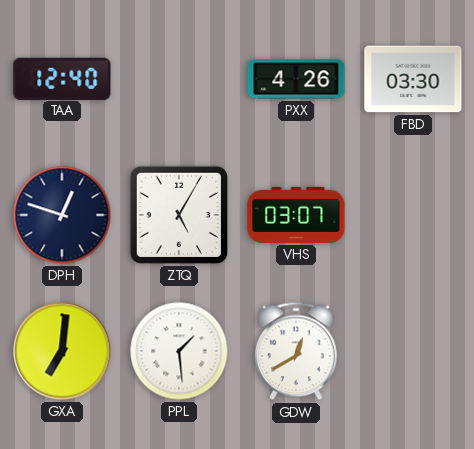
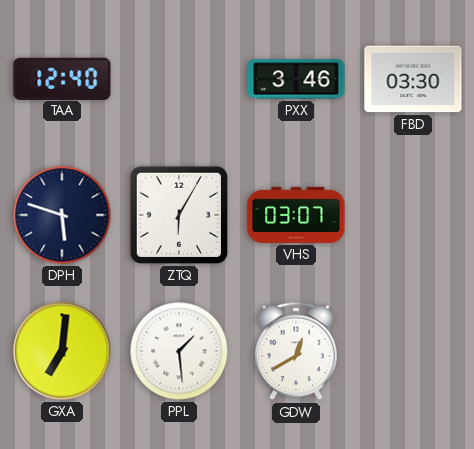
PXX: 4:26 -> 3:46 (296, 79)
DPH: 12:48 -> 5:48 (62, 215)
ZTQ: 5:05 -> 6:05 (179, 215)
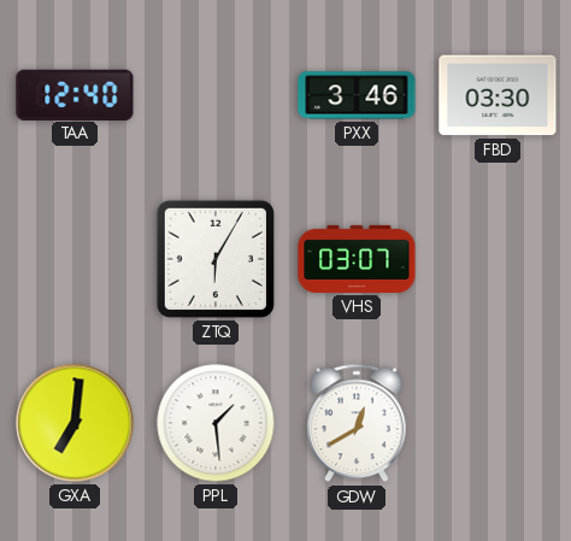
DPH: 5:48 -> none (62, 215)
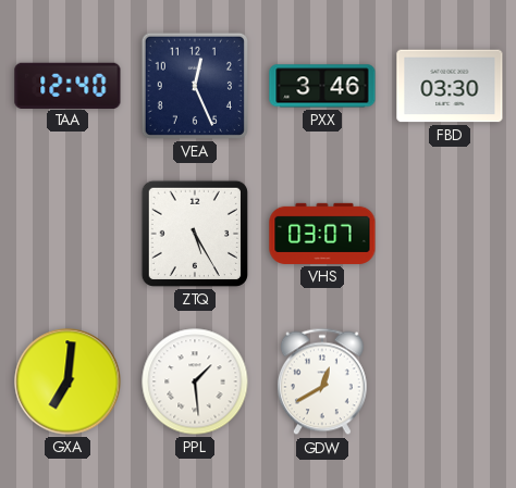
VEA: none -> 12:26 (195, 86)
ZTQ: 6:05 -> 5:25 (195, 234)
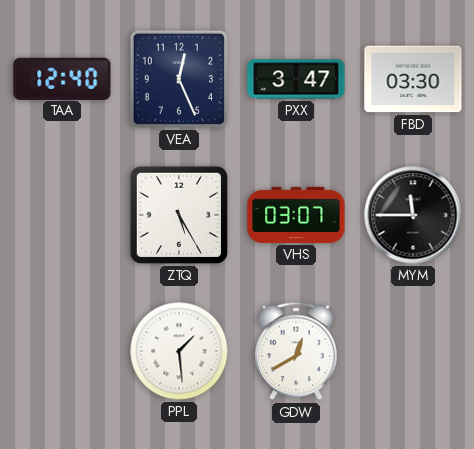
PXX: 3:46 -> 3:47 (296, 79)
MYM: none -> 11:45 (413, 215)
GXA: 7:01 -> none (67, 381)
